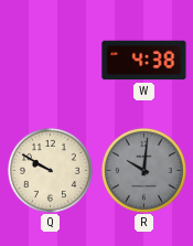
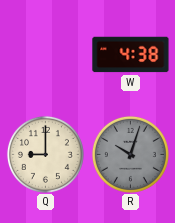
Q: 9:50 -> 9:00 (45, 154)
R: 10:01 -> 10:03 (130, 154)
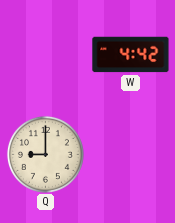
W: 4:38 -> 4:42 (131, 55)
R: 10:03 -> none (130, 154)
